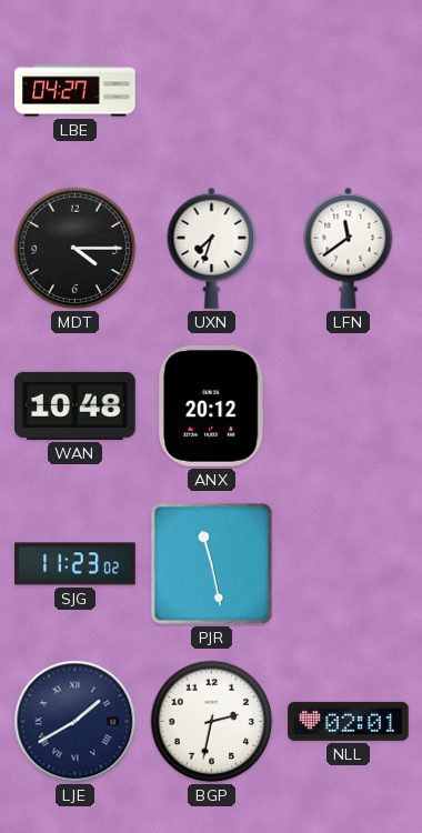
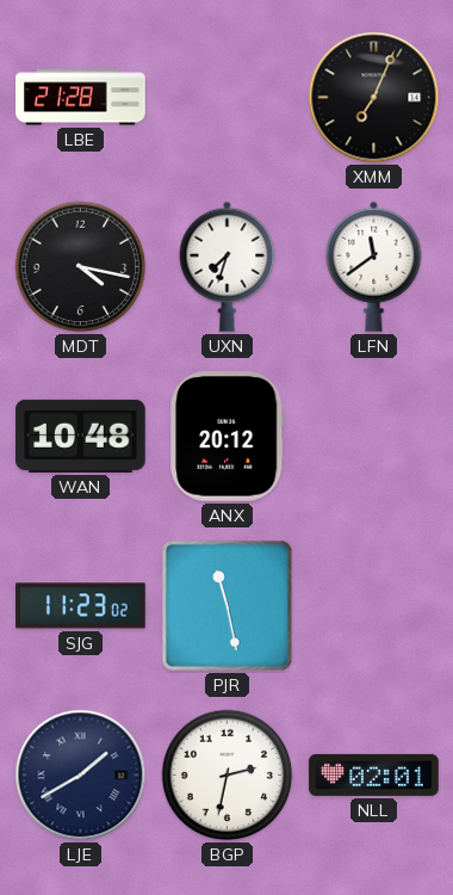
LBE: 04:27 -> 21:28 (81, 98)
XMM: none -> 7:04 (374, 98)
MDT: 4:15 -> 4:17 (81, 267)
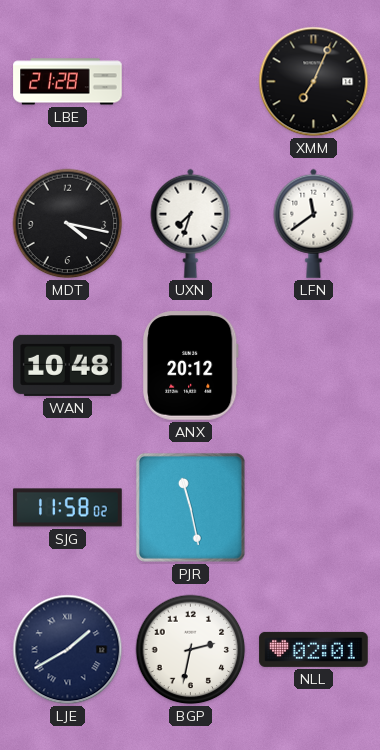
SJG: 11:23 -> 11:58 (68, 508)
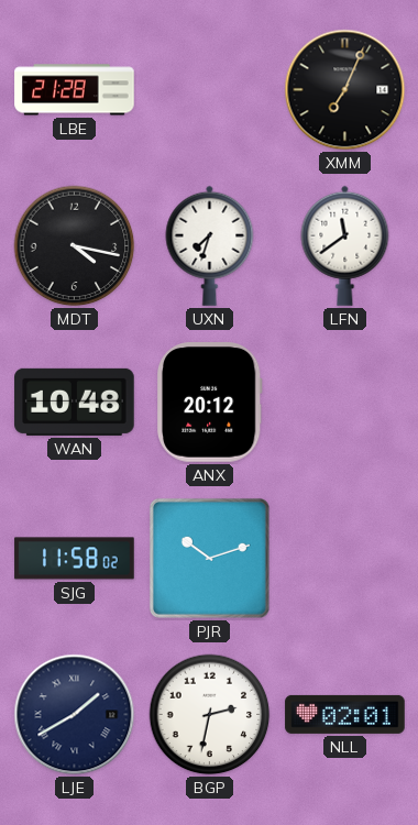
PJR: 11:28 -> 10:12 (209, 558)
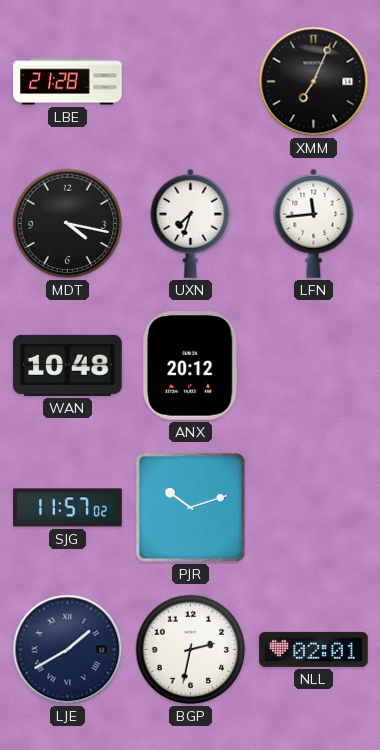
LFN: 11:39 -> 11:44 (314, 223)
SJG: 11:58 -> 11:57 (68, 508)
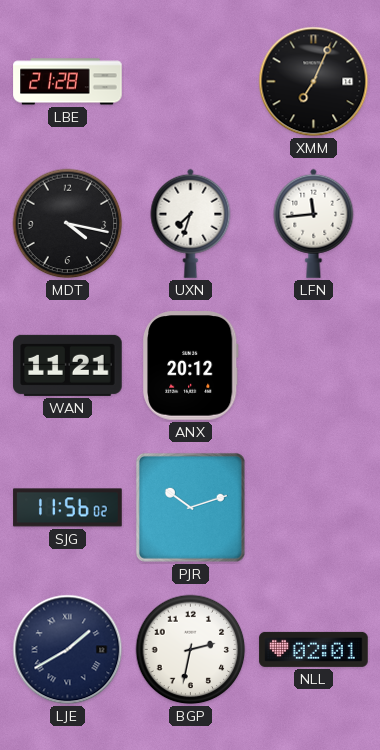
WAN: 10:48 -> 11:21 (68, 365)
SJG: 11:57 -> 11:56 (68, 508)
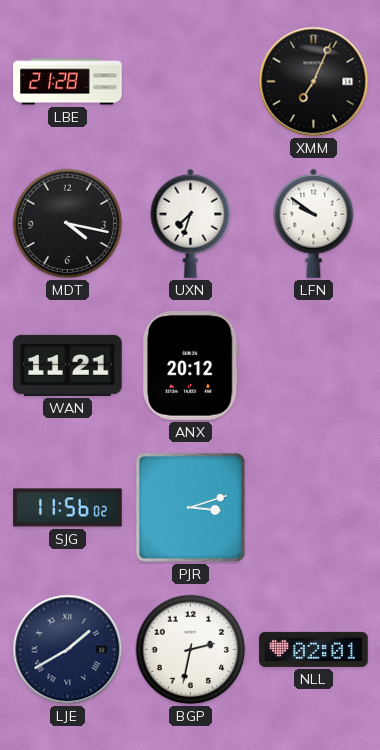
LFN: 11:44 -> 9:51 (314, 223)
PJR: 10:12 -> 3:12 (190, 507)
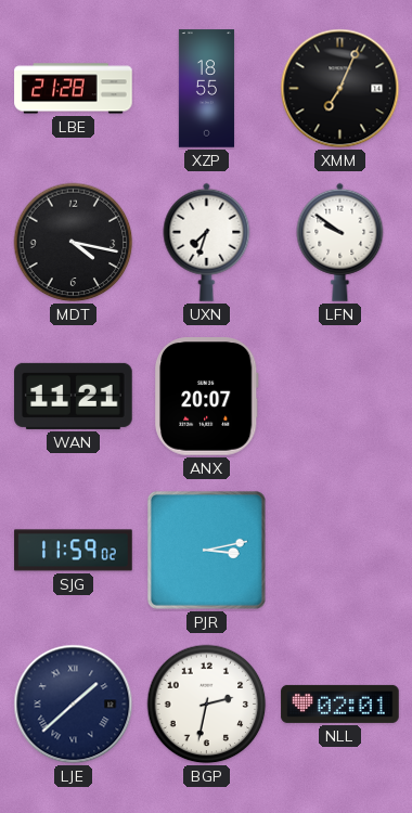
XZP: none -> 18:55 (206, 89)
ANX: 20:12 -> 20:07 (206, 397)
SJG: 11:56 -> 11:59 (74, 551)
PJR: 3:12 -> 3:13 (206, 550)
LJE: 1:40 -> 1:38 (74, 705)
